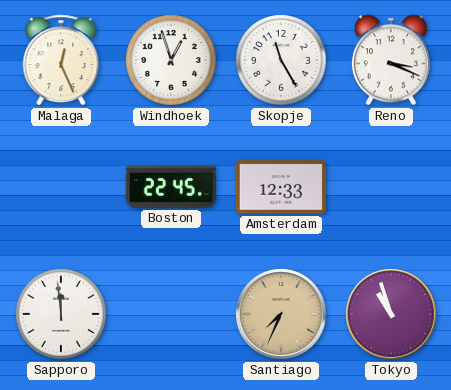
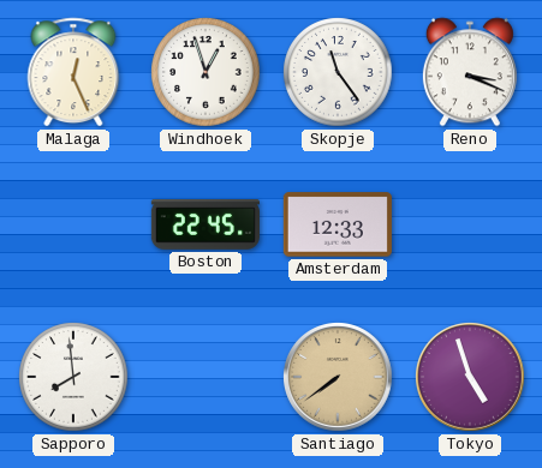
Skopje: 11:25 -> 11:24 (338, 72)
Sapporo: 11:59 -> 7:59 (73, 377)
Santiago: 7:34 -> 7:39 (338, 378)
Tokyo: 10:57 -> 4:57 (470, 378)
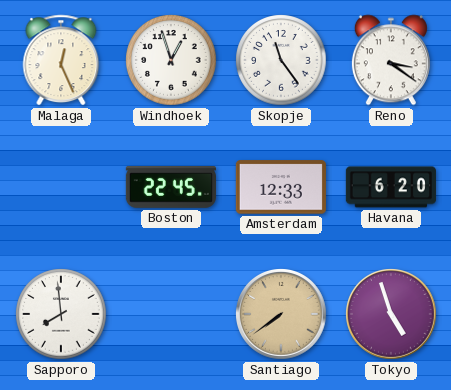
Reno: 3:19 -> 3:21 (391, 60)
Havana: none -> 6:20 (391, 187)
